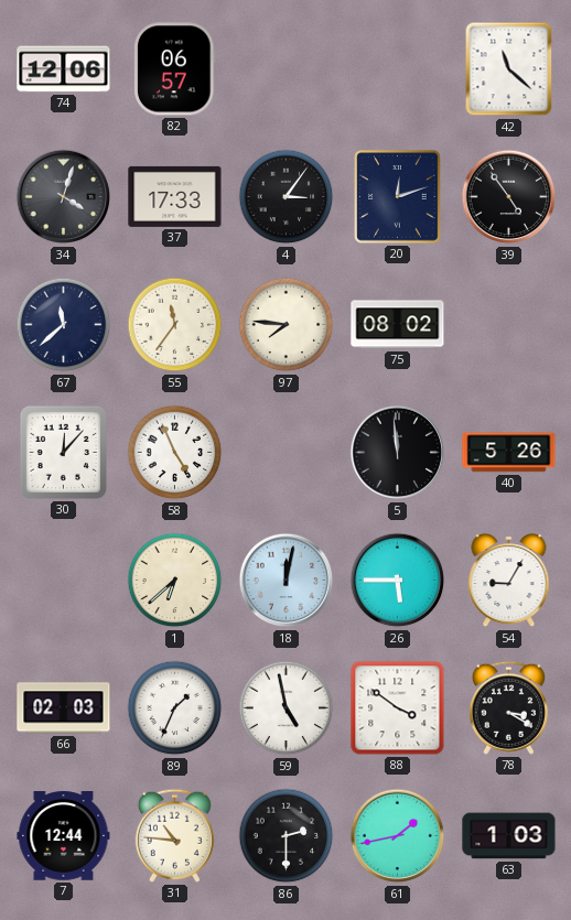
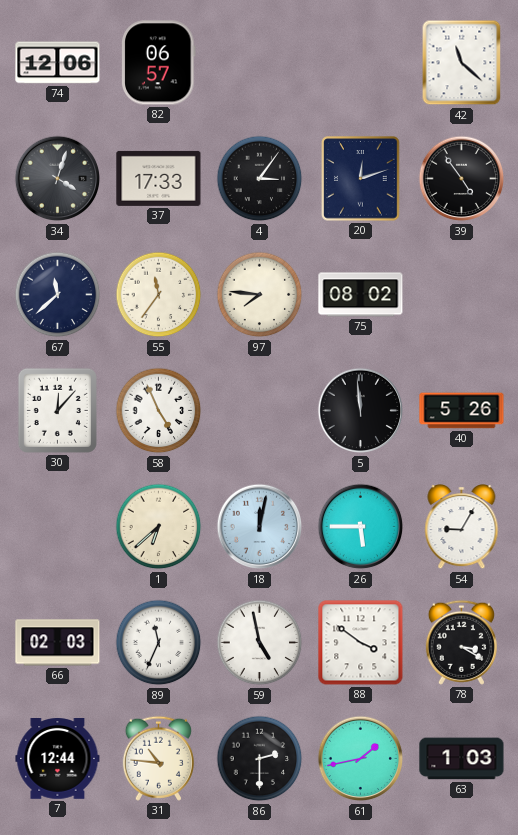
89: 1:34 -> 11:34 (159, 643)
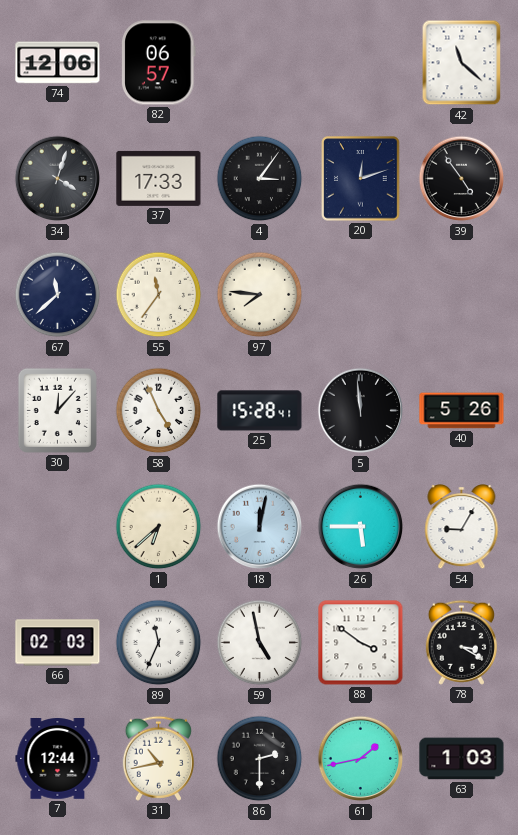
75: 08:02 -> none (361, 295)
25: none -> 15:28 (260, 411)
31: 10:46 -> 10:43 (158, 758)
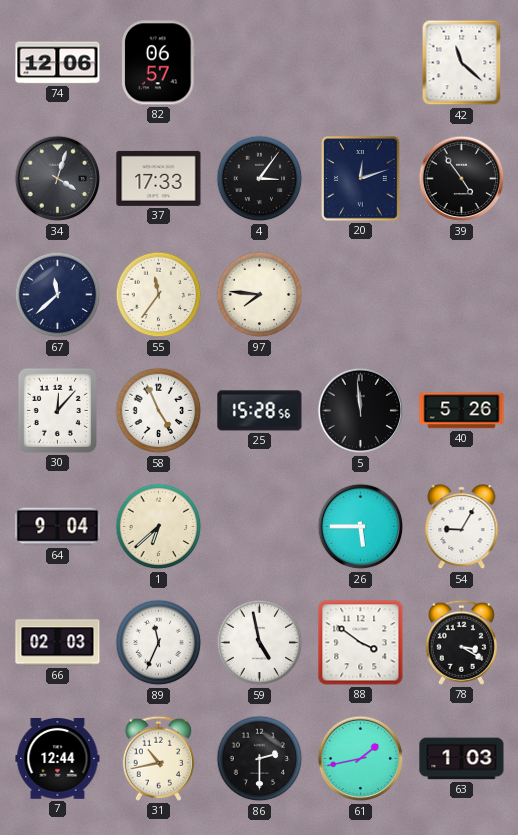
25: 15:28:41 -> 15:28:56 (260, 411)
64: none -> 9:04 (58, 527)
18: 12:02 -> none (260, 527)
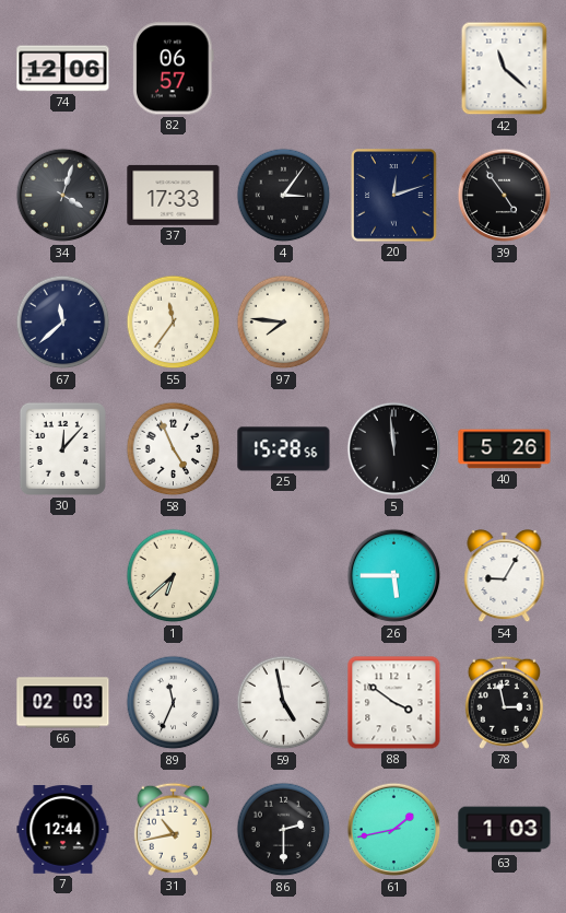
64: 9:04 -> none (58, 527)
78: 3:20 -> 2:58 (504, 702)
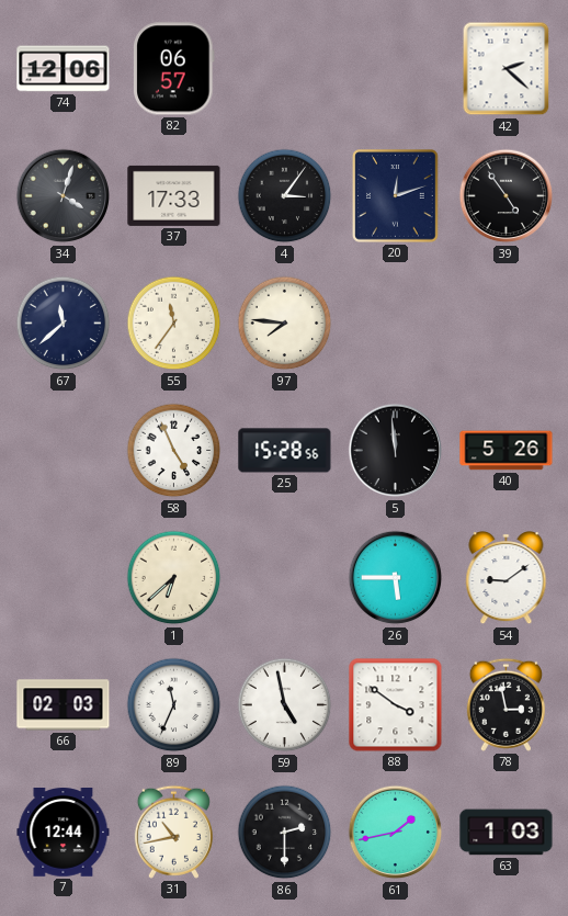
42: 11:22 -> 2:22 (507, 69)
30: 12:07 -> none (62, 448)
54: 9:05 -> 9:09 (507, 579)
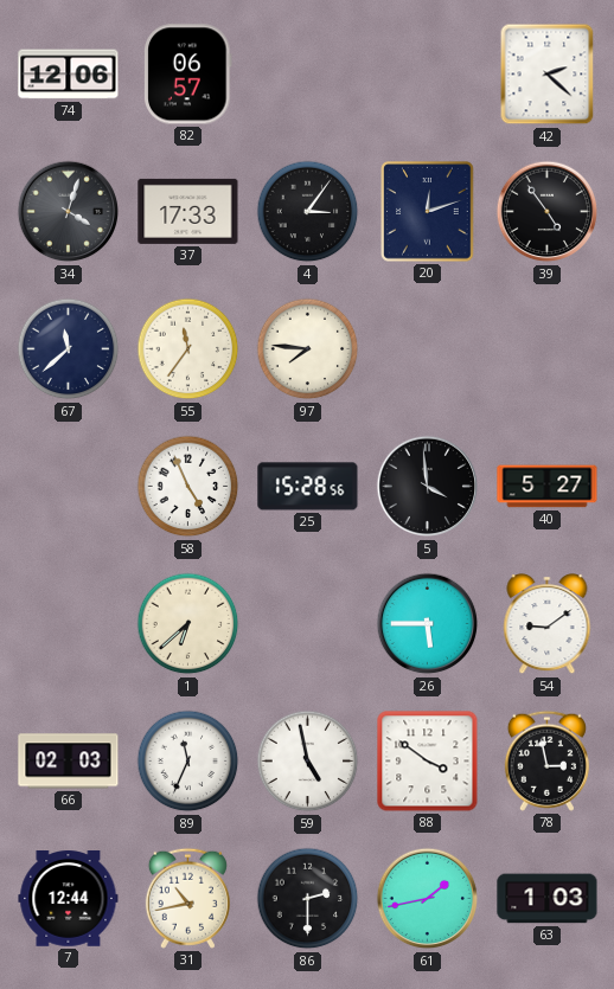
5: 11:59 -> 3:59 (428, 487)
40: 5:26 -> 5:27 (548, 487)
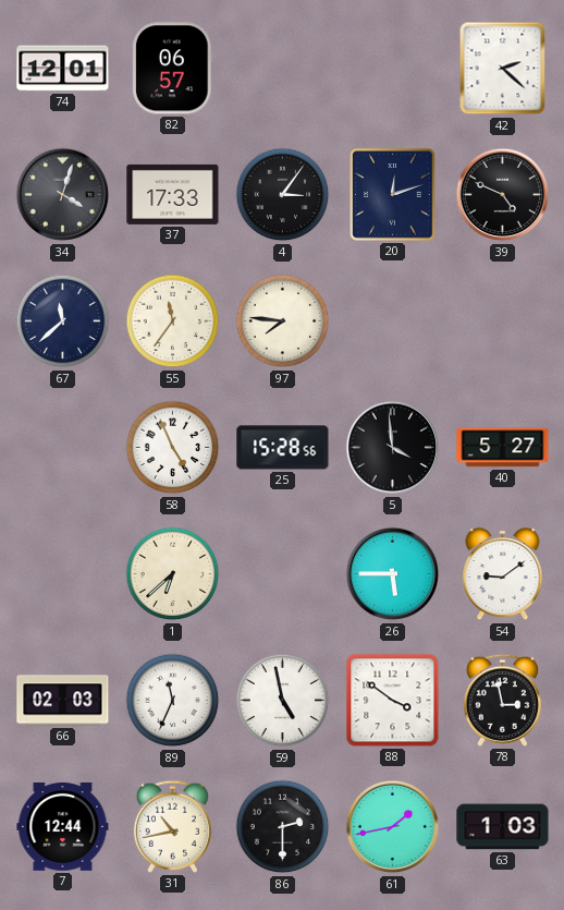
74: 12:06 -> 12:01 (63, 69)
39: 4:54 -> 4:49 (503, 195)
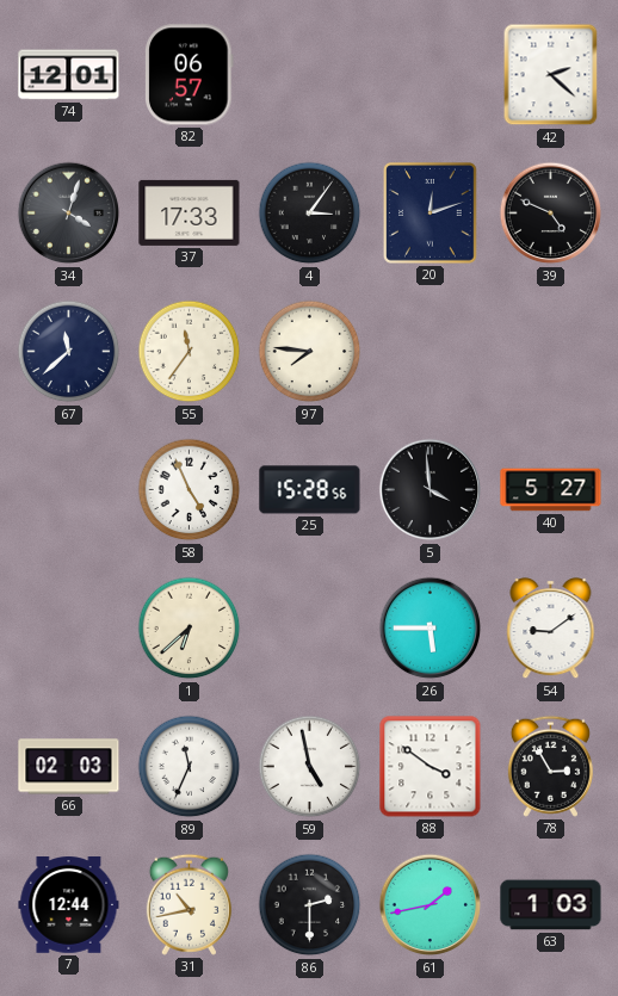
78: 2:58 -> 2:55 (550, 766)
